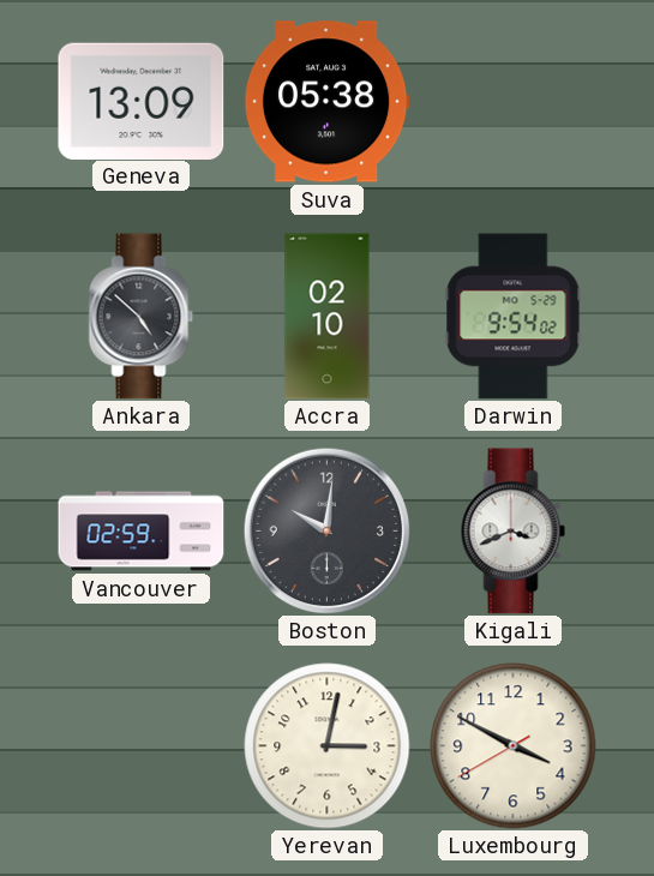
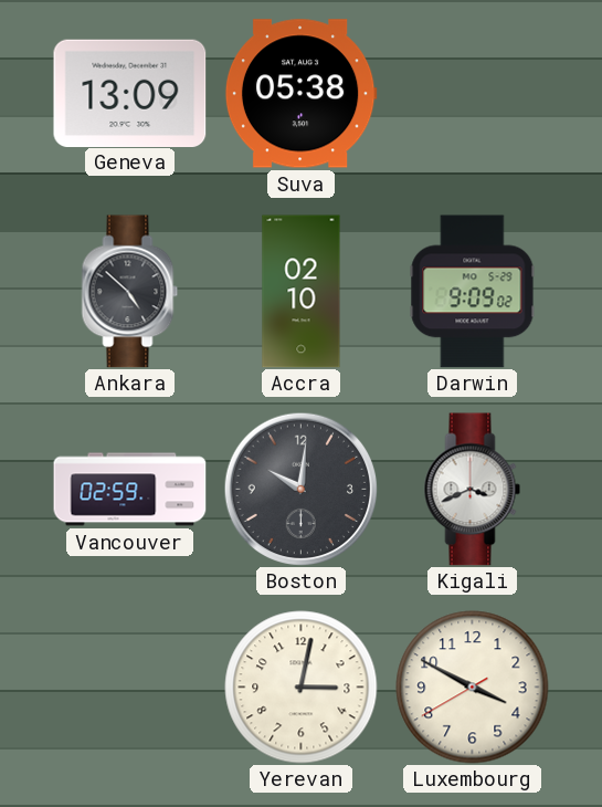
Darwin: 9:54 -> 9:09 (473, 292)
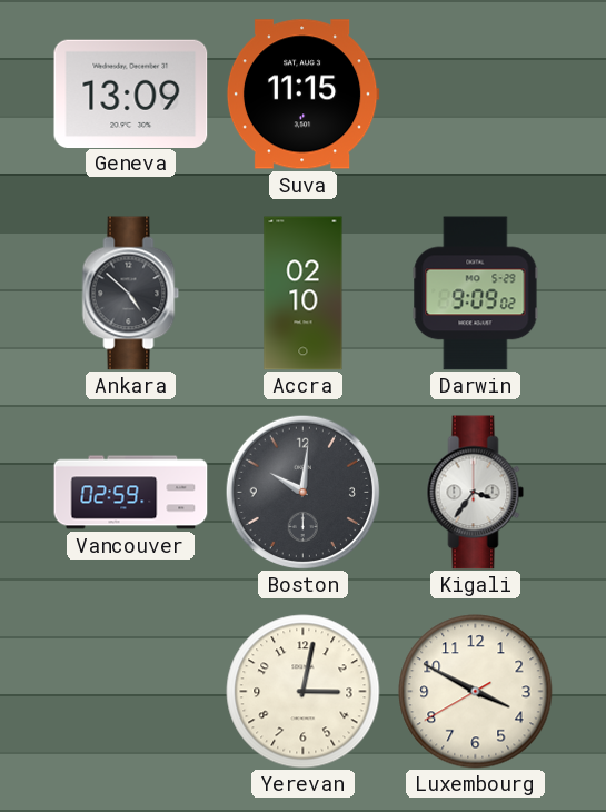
Suva: 05:38 -> 11:15 (302, 95)
Kigali: 3:41 -> 3:36 (476, 493)
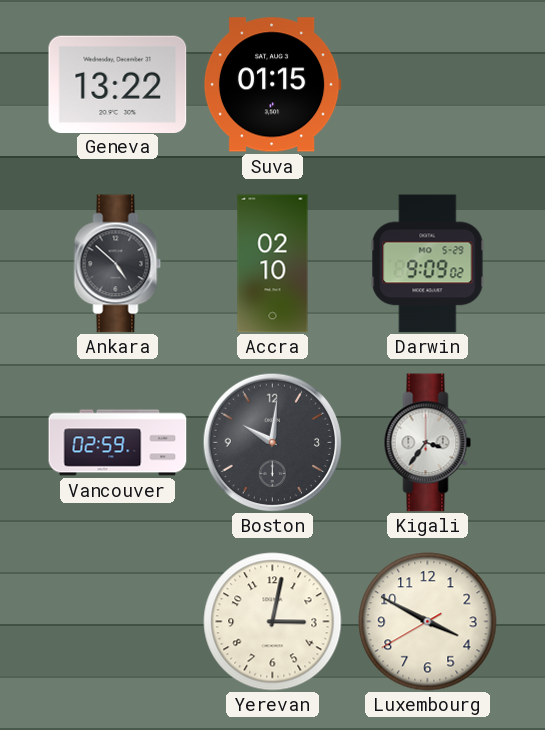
Geneva: 13:09 -> 13:22 (118, 84)
Suva: 11:15 -> 01:15 (272, 85)
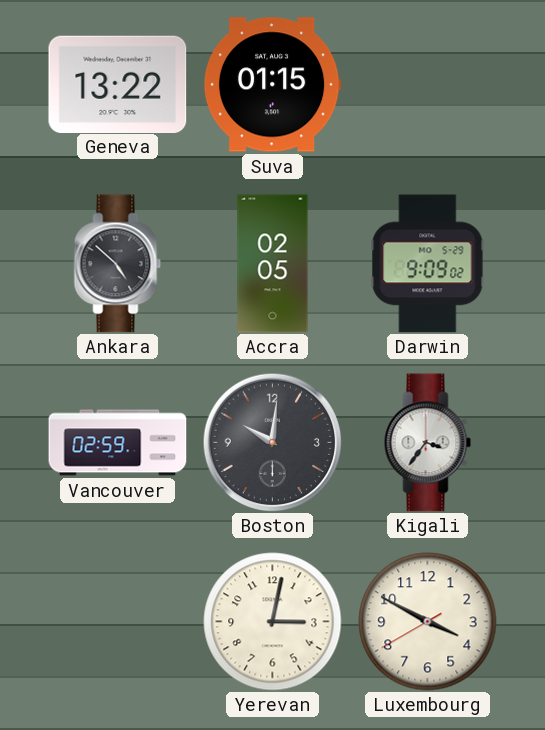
Accra: 02:10 -> 02:05 (273, 264)
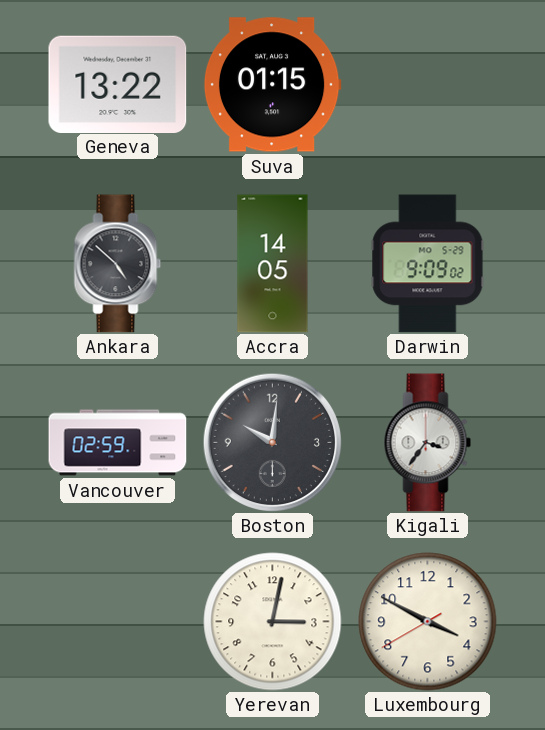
Accra: 02:05 -> 14:05 (273, 264)
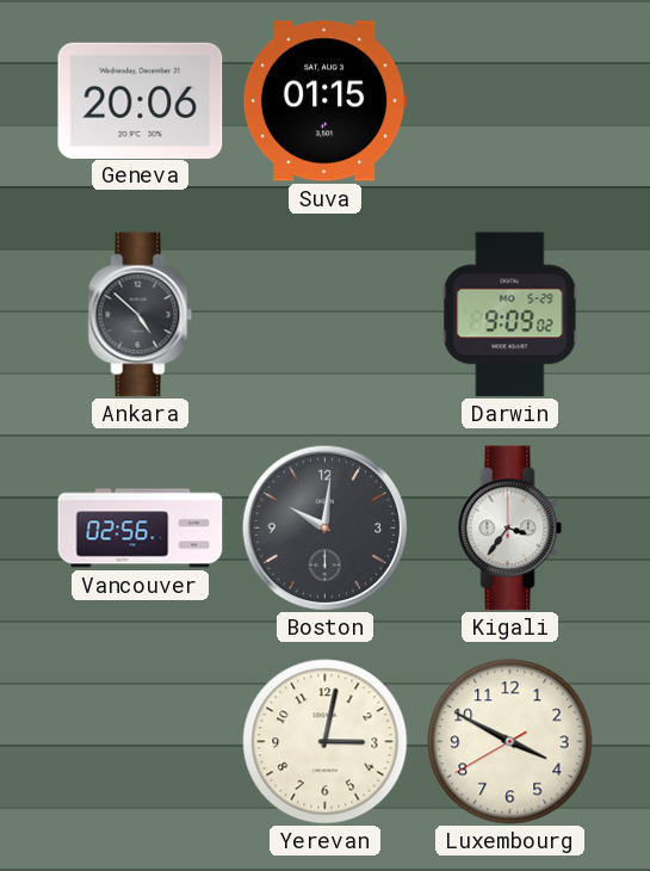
Geneva: 13:22 -> 20:06 (141, 100)
Accra: 14:05 -> none (273, 264)
Vancouver: 02:59 -> 02:56 (141, 529)
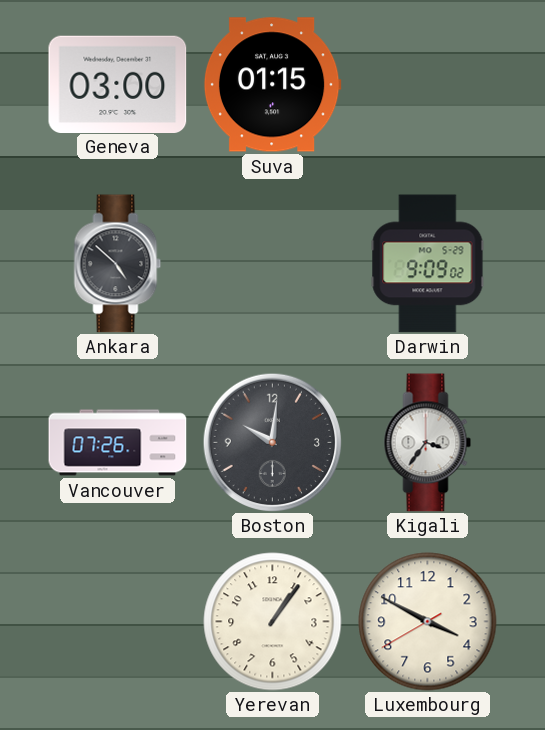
Geneva: 20:06 -> 03:00 (118, 84)
Vancouver: 02:56 -> 07:26 (118, 443)
Yerevan: 3:02 -> 1:06 (273, 622)
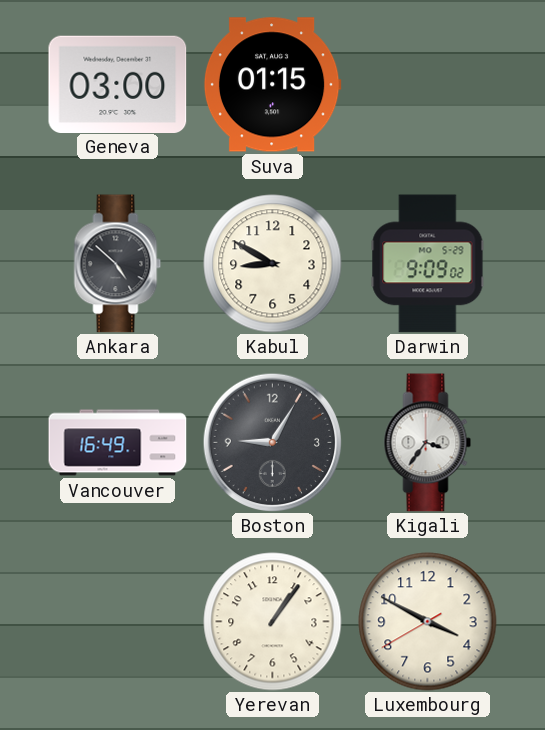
Kabul: none -> 8:50 (273, 264)
Vancouver: 07:26 -> 16:49 (118, 443)
Boston: 10:01 -> 9:05 (272, 442)
